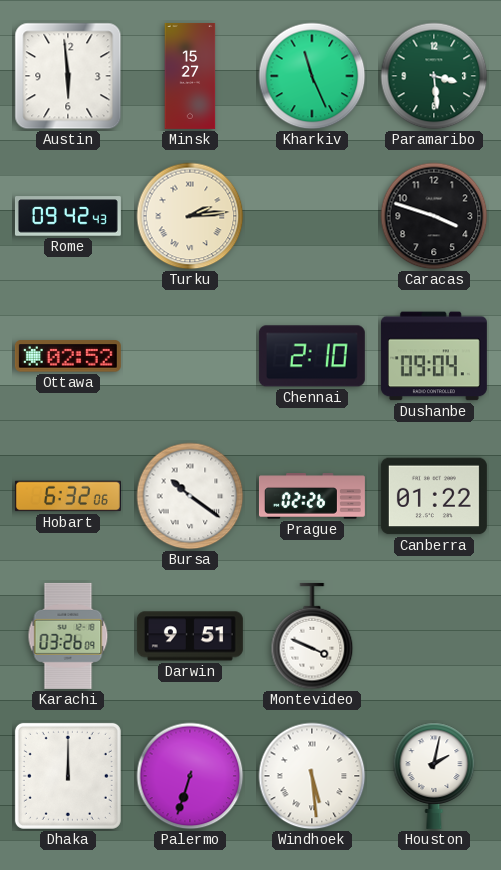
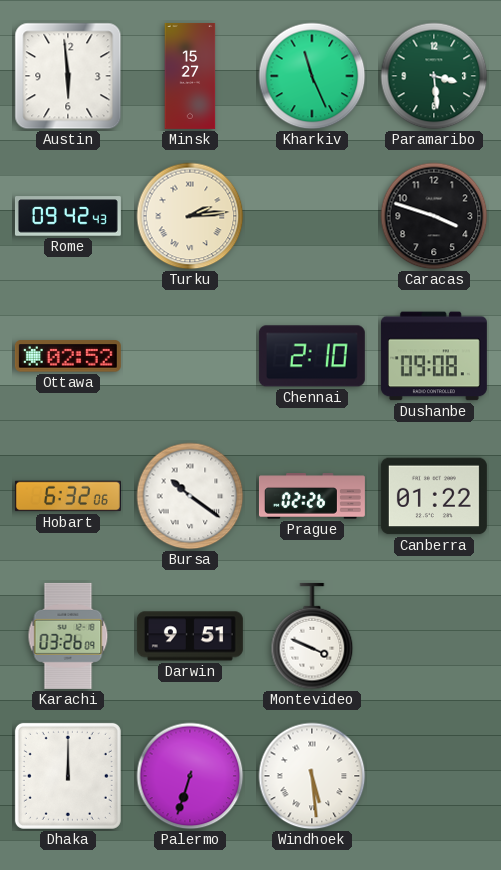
Dushanbe: 09:04 -> 09:08 (434, 356)
Houston: 2:02 -> none (434, 776)
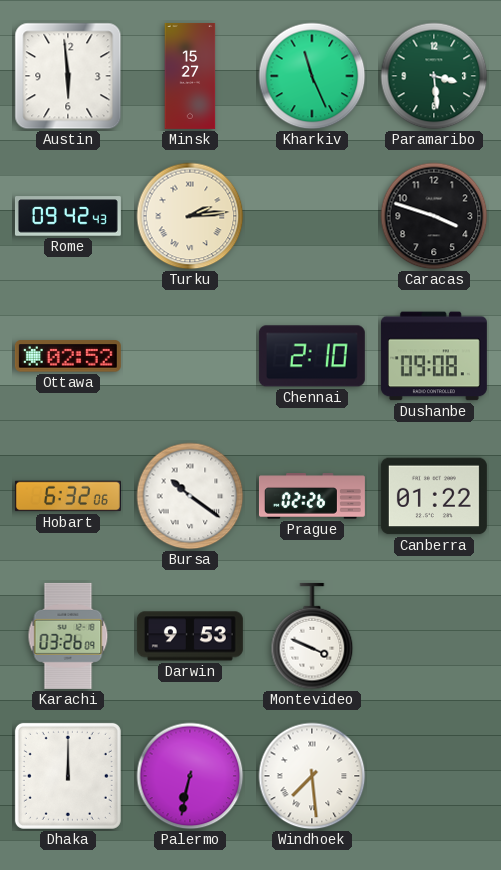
Darwin: 9:51 -> 9:53 (190, 636)
Palermo: 6:33 -> 6:32 (190, 776)
Windhoek: 5:29 -> 7:29 (312, 776)
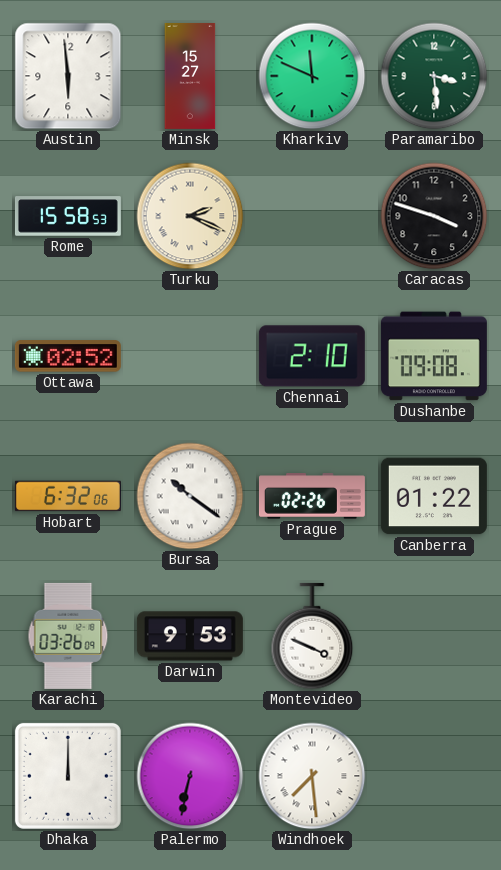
Kharkiv: 11:26 -> 11:49 (312, 76)
Rome: 09:42 -> 15:58 (68, 216)
Turku: 2:14 -> 2:19 (190, 216)
